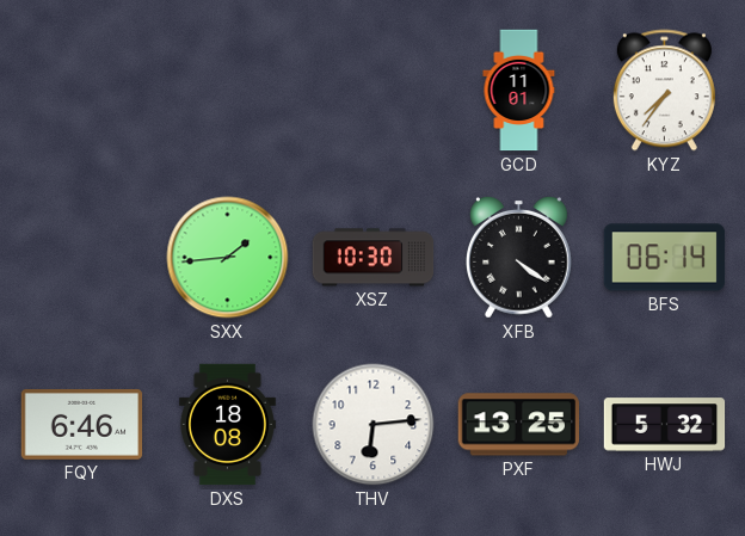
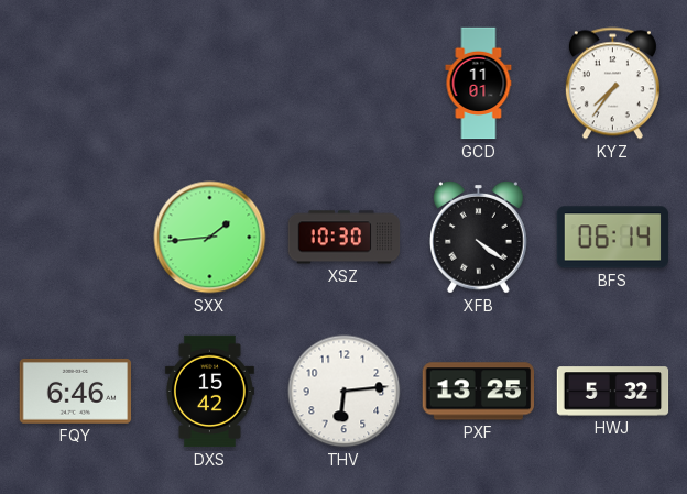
DXS: 18:08 -> 15:42 (209, 392)
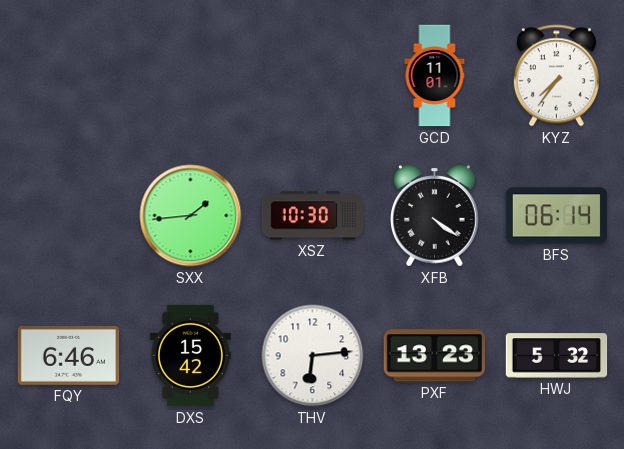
PXF: 13:25 -> 13:23 (434, 356)
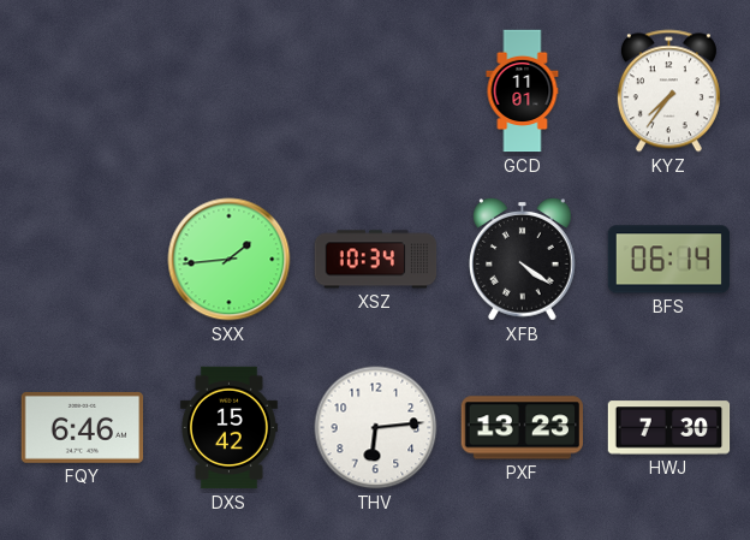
XSZ: 10:30 -> 10:34 (376, 260)
HWJ: 5:32 -> 7:30 (669, 428)
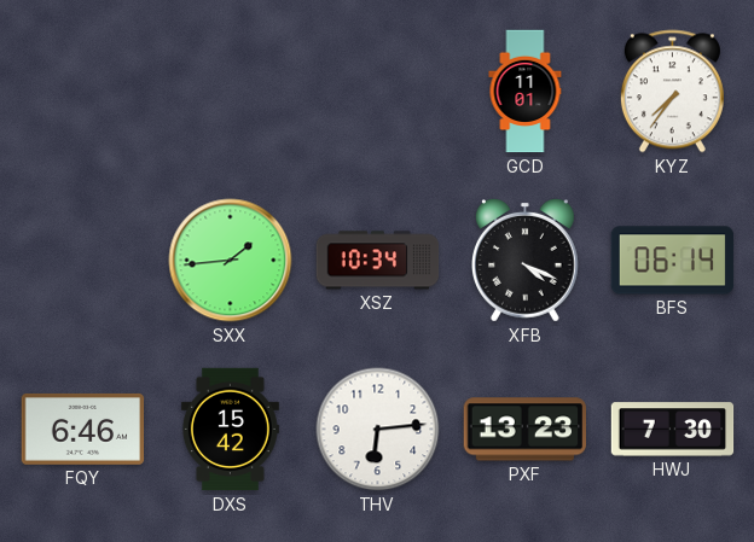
XFB: 4:21 -> 4:19 (526, 261)
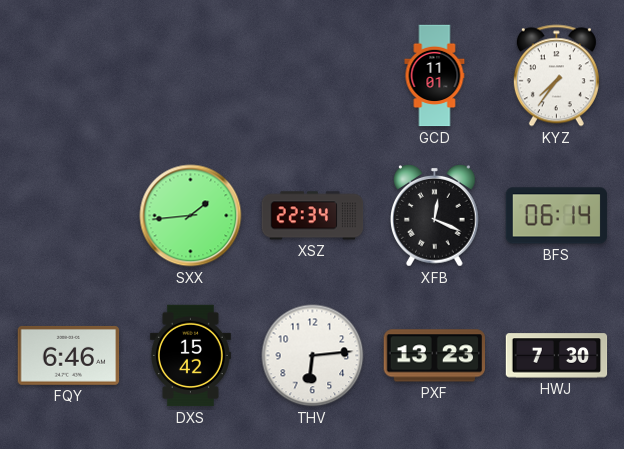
XSZ: 10:34 -> 22:34 (313, 216)
XFB: 4:19 -> 12:19 (435, 216)
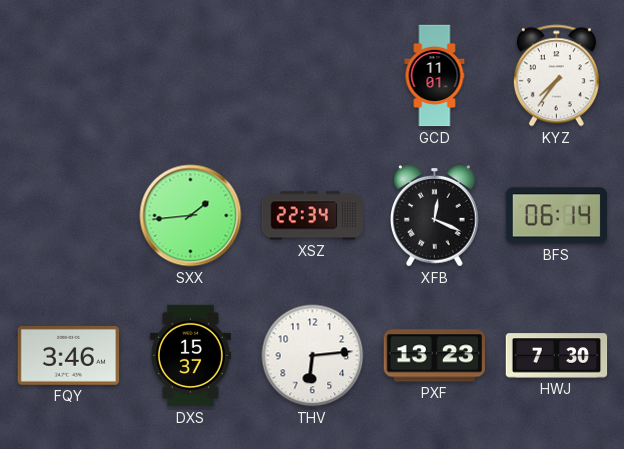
FQY: 6:46 -> 3:46 (69, 355)
DXS: 15:42 -> 15:37 (190, 356)
